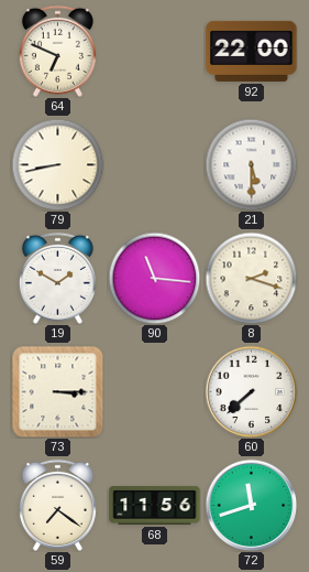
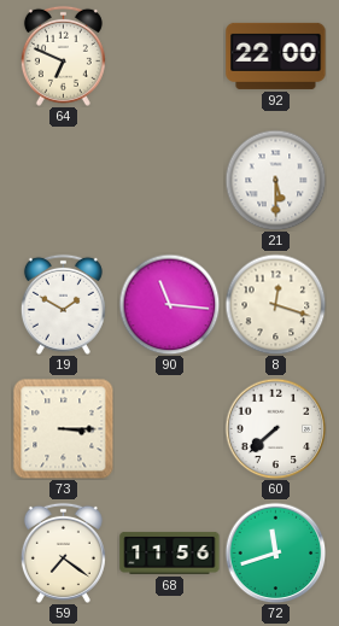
79: 8:43 -> none (57, 164)
8: 2:18 -> 12:18 (275, 304)
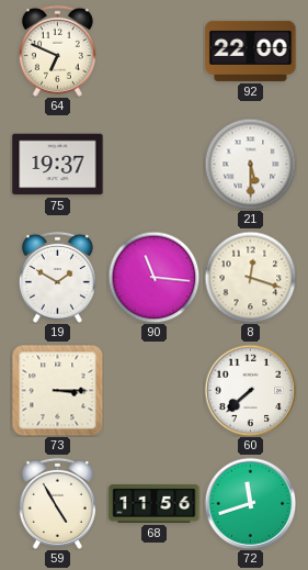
75: none -> 19:37 (58, 165)
59: 7:21 -> 4:55 (57, 503)
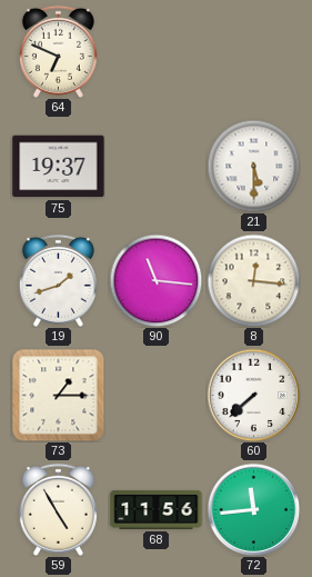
92: 22:00 -> none (251, 51)
19: 1:50 -> 1:42 (58, 280)
8: 12:18 -> 12:16 (253, 280)
73: 3:15 -> 1:15 (58, 395)
72: 11:42 -> 11:44 (253, 509)
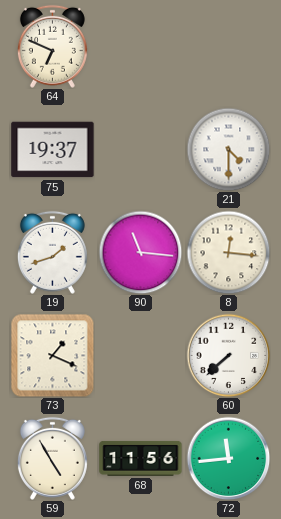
21: 5:30 -> 4:30 (228, 149)
73: 1:15 -> 1:19 (52, 355)
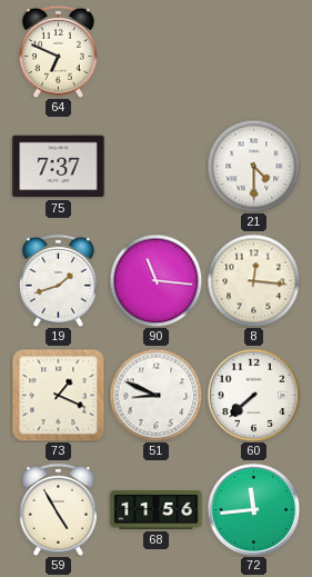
75: 19:37 -> 7:37 (59, 167)
51: none -> 8:49 (155, 395)
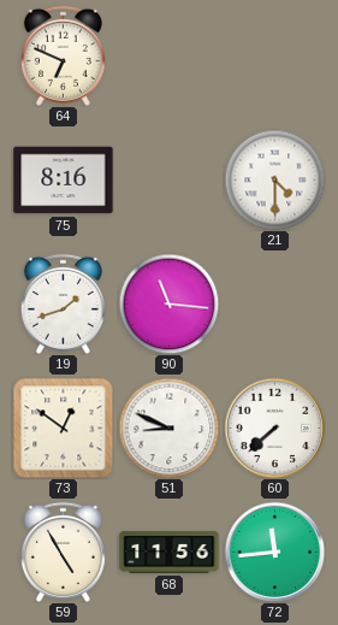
75: 7:37 -> 8:16 (64, 181)
8: 12:16 -> none (253, 280)
73: 1:19 -> 12:51 (63, 428)
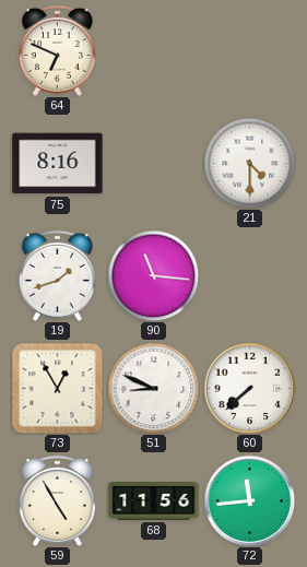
73: 12:51 -> 12:55 (57, 388)
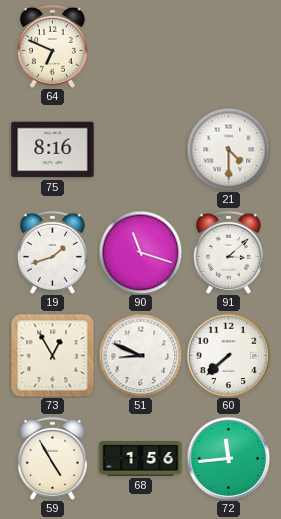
90: 11:16 -> 11:18 (140, 252)
91: none -> 3:08 (228, 252)
68: 11:56 -> 1:56 (141, 458)
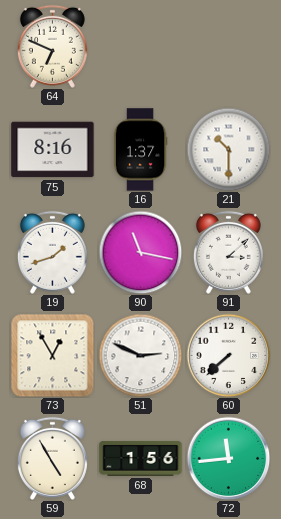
16: none -> 1:37 (140, 150)
21: 4:30 -> 10:30 (228, 149)
90: 11:18 -> 11:17 (140, 252)
51: 8:49 -> 2:49 (140, 355)
